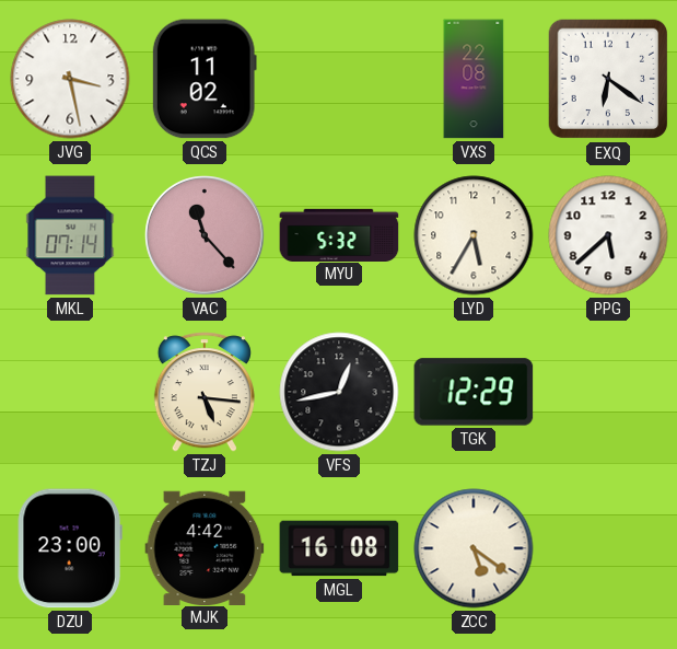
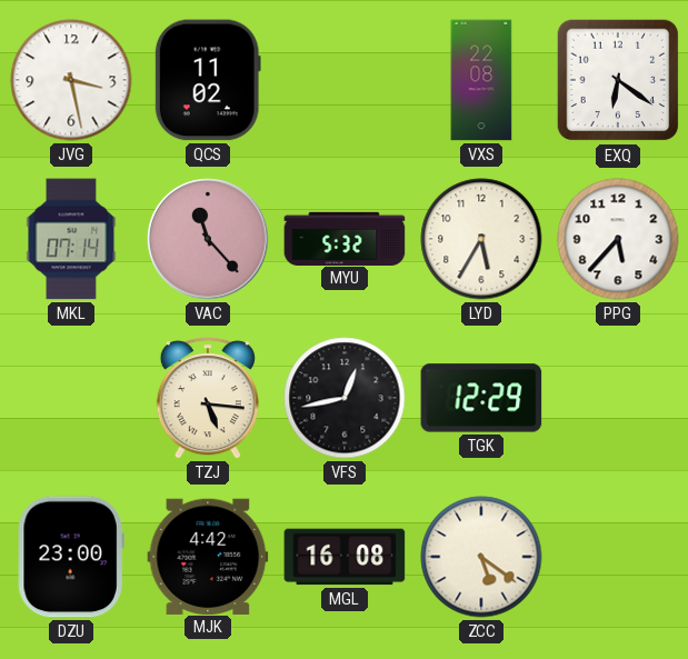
PPG: 5:38 -> 5:37 (618, 239)
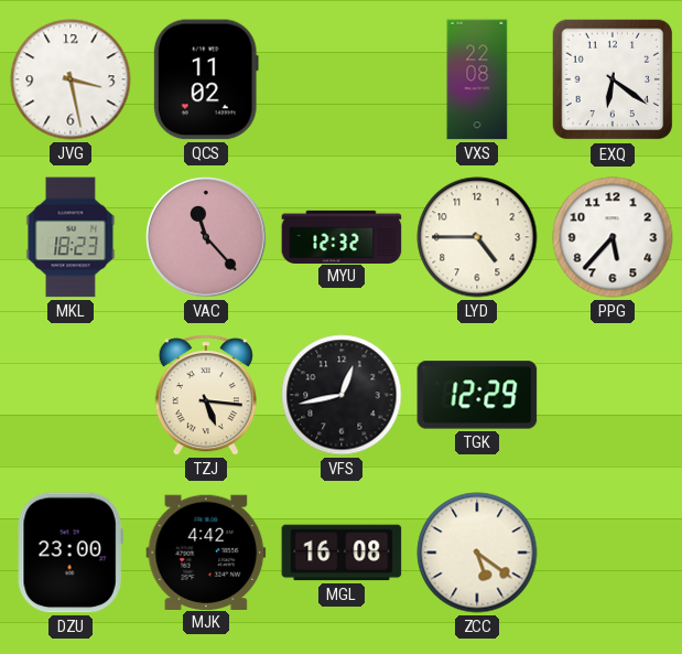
MKL: 07:14 -> 18:23 (71, 237)
MYU: 5:32 -> 12:32 (342, 236)
LYD: 5:35 -> 4:45 (477, 237)
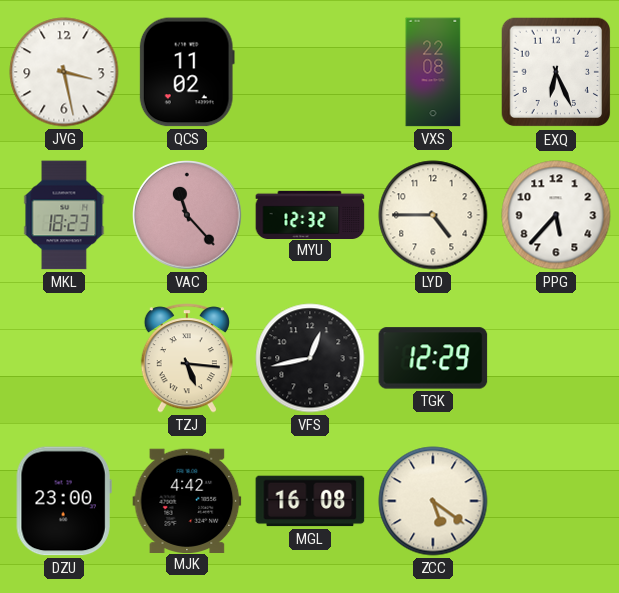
EXQ: 6:21 -> 6:26 (556, 72)
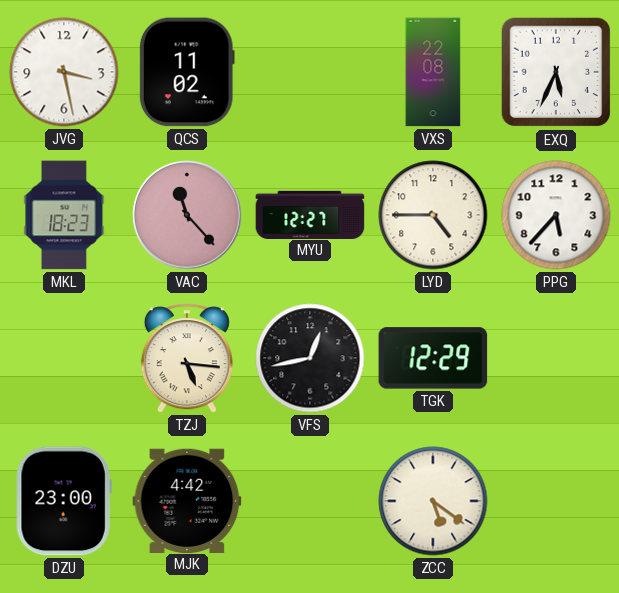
EXQ: 6:26 -> 5:34 (556, 72)
MYU: 12:32 -> 12:27 (310, 214)
MGL: 16:08 -> none (310, 501)
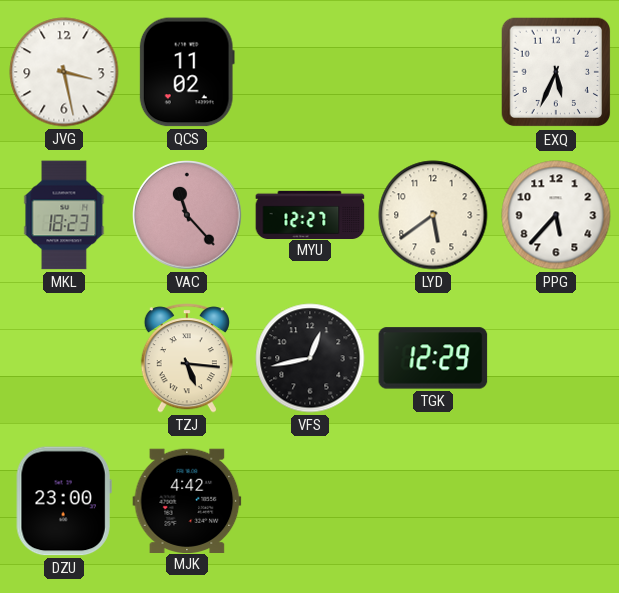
VXS: 22:08 -> none (433, 72)
LYD: 4:45 -> 5:39 (433, 215)
ZCC: 5:21 -> none (433, 501)
